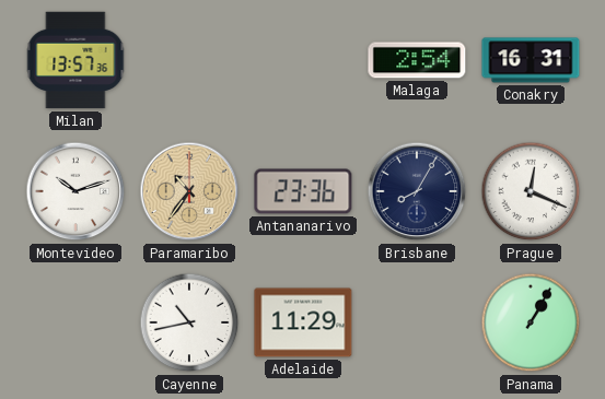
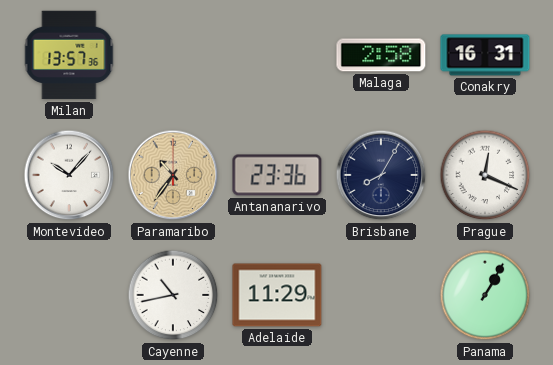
Malaga: 2:54 -> 2:58 (381, 55)
Montevideo: 10:12 -> 10:07 (69, 175)
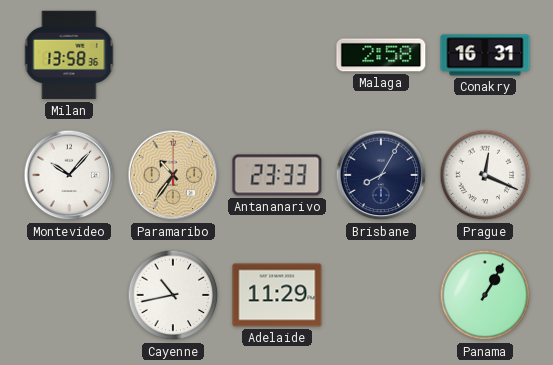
Milan: 13:57 -> 13:58 (69, 55)
Antananarivo: 23:36 -> 23:33 (277, 175)
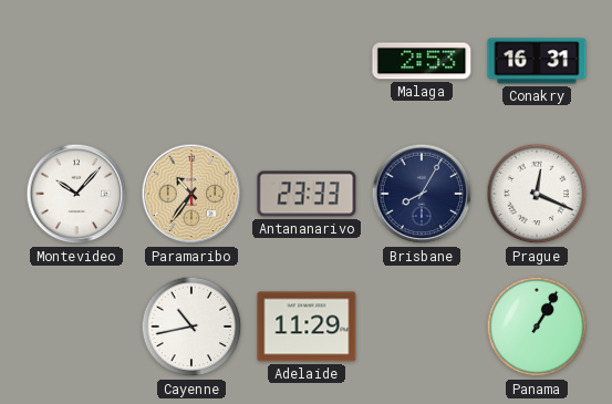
Milan: 13:58 -> none (69, 55)
Malaga: 2:58 -> 2:53 (422, 61)
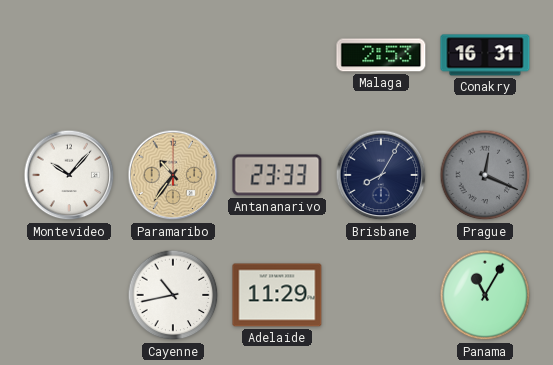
Prague dial: white -> grey (485, 175)
Panama: 1:05 -> 11:05 (485, 295)
